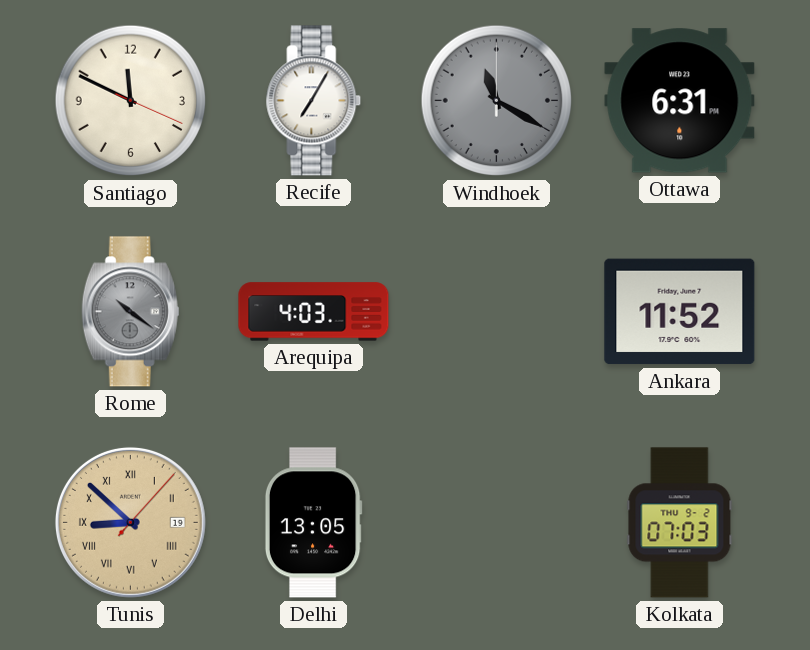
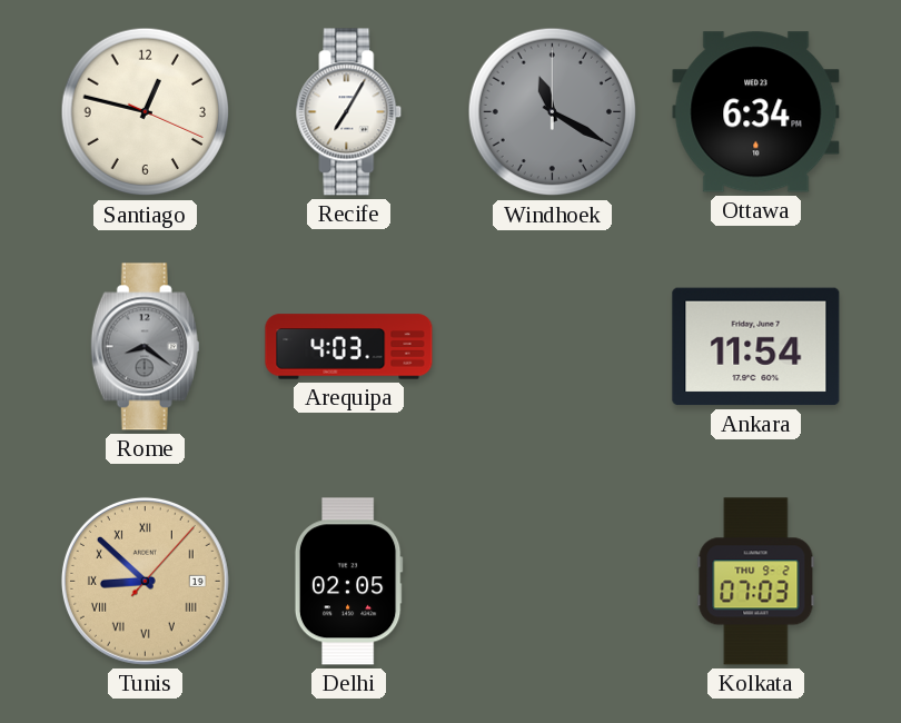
Santiago: 11:49 -> 12:47 (146, 112)
Ottawa: 6:31 -> 6:34 (756, 112)
Rome: 10:21 -> 8:21 (145, 347)
Ankara: 11:52 -> 11:54 (756, 347)
Delhi: 13:05 -> 02:05 (348, 582)
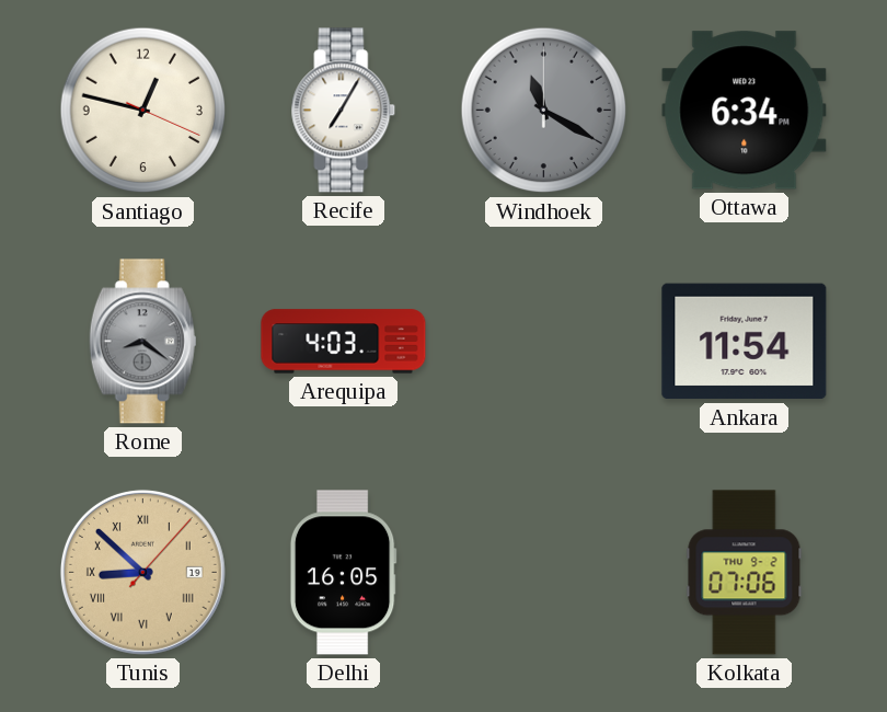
Delhi: 02:05 -> 16:05 (343, 573)
Kolkata: 07:03 -> 07:06 (745, 573)
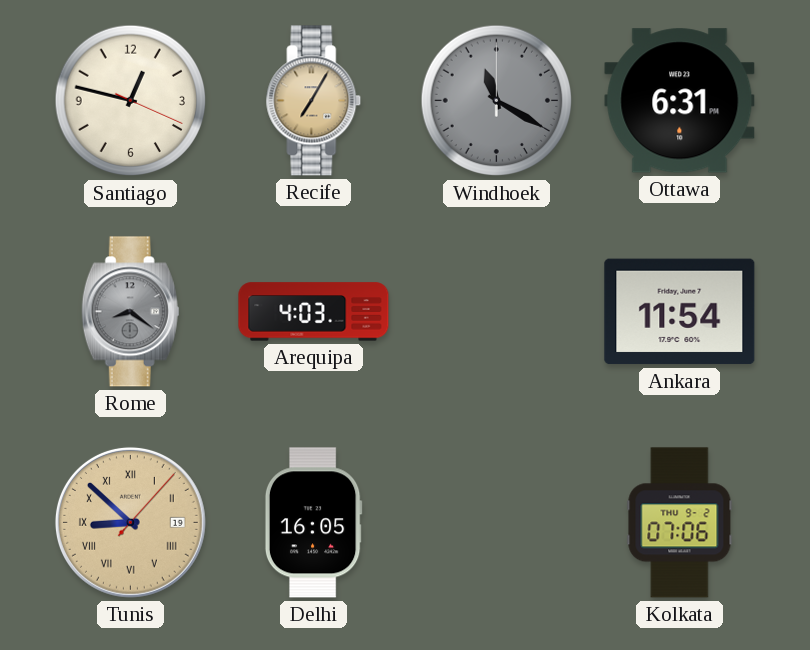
Recife dial: white -> champagne (314, 101)
Ottawa: 6:34 -> 6:31 (680, 101)
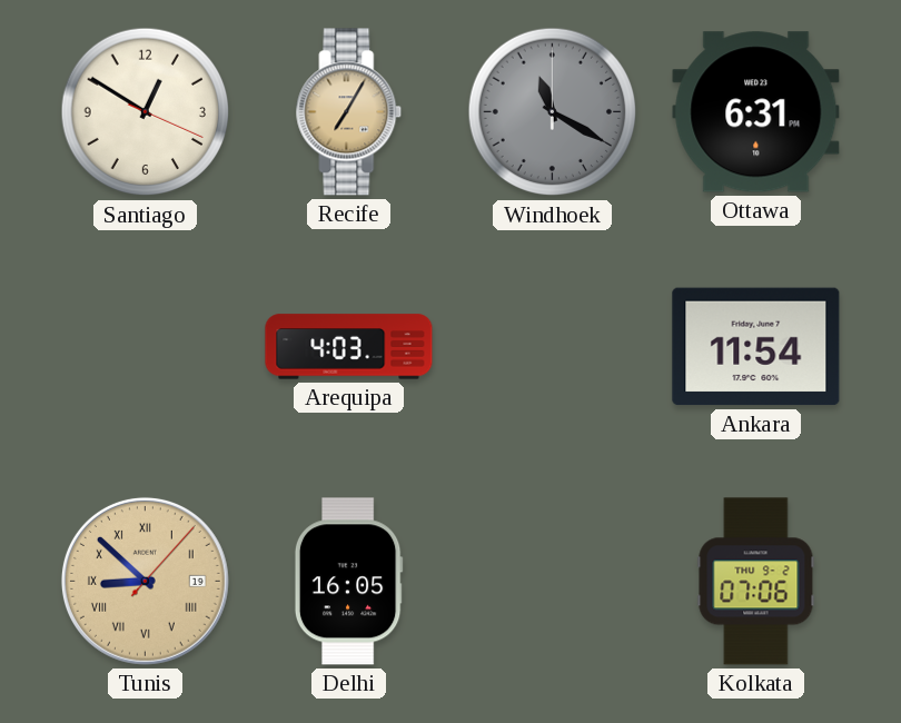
Santiago: 12:47 -> 12:50 (146, 112)
Rome: 8:21 -> none (130, 312)
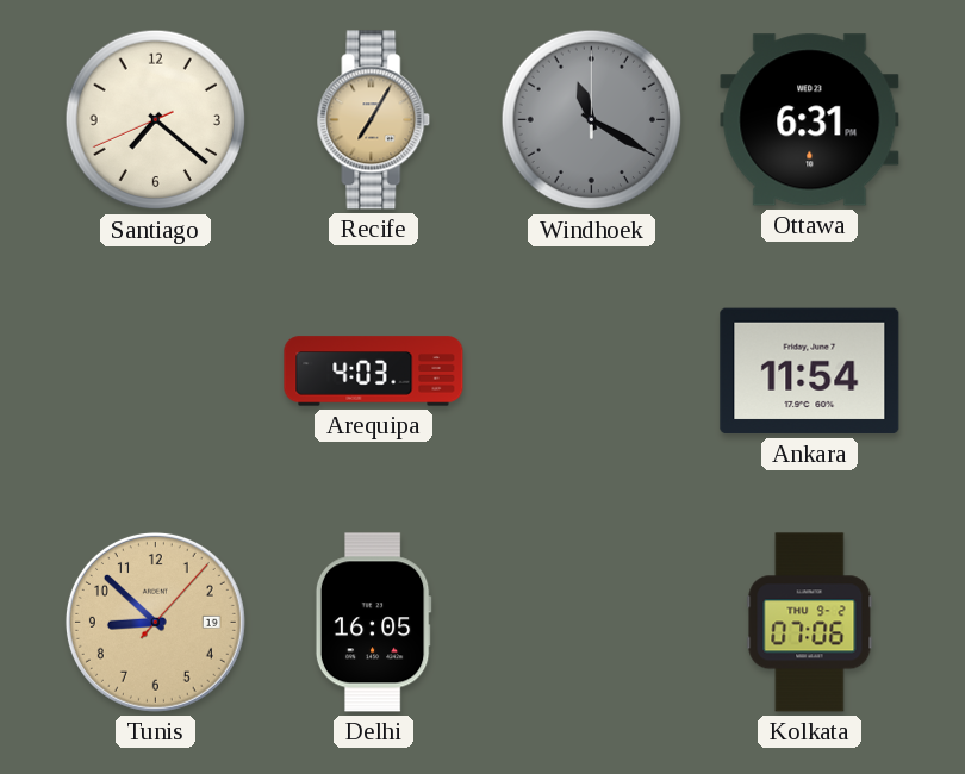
Santiago: 12:50 -> 7:21 (156, 120)
Tunis numerals: Roman -> Arabic (155, 622)
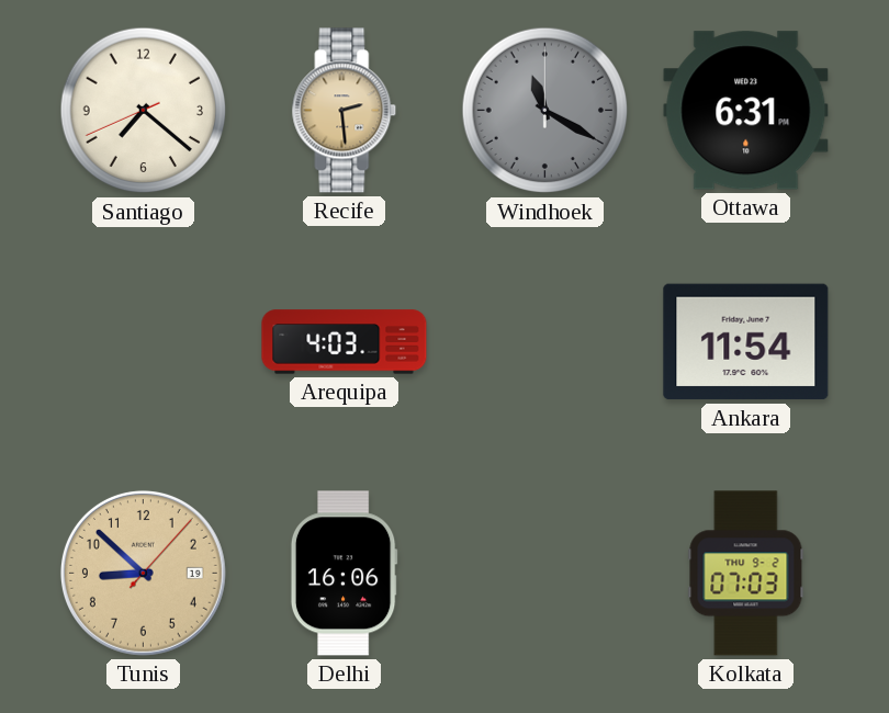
Recife: 7:05 -> 2:29 (345, 111)
Delhi: 16:05 -> 16:06 (344, 574)
Kolkata: 07:06 -> 07:03 (746, 574)
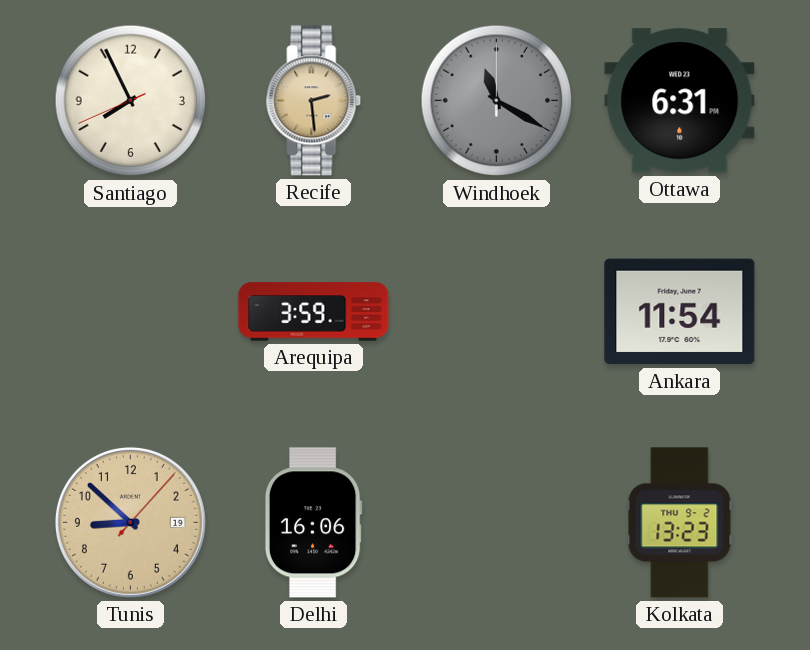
Santiago: 7:21 -> 7:55 (131, 101)
Arequipa: 4:03 -> 3:59 (314, 312)
Kolkata: 07:03 -> 13:23 (680, 523)
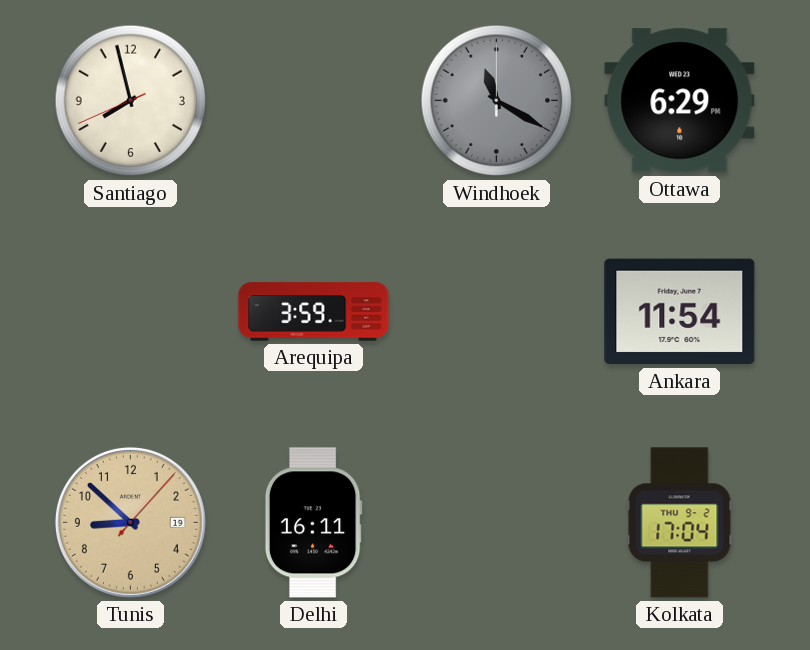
Santiago: 7:55 -> 7:57 (131, 101)
Recife: 2:29 -> none (314, 101)
Ottawa: 6:31 -> 6:29 (680, 101)
Delhi: 16:06 -> 16:11 (313, 523)
Kolkata: 13:23 -> 17:04 (680, 523)
